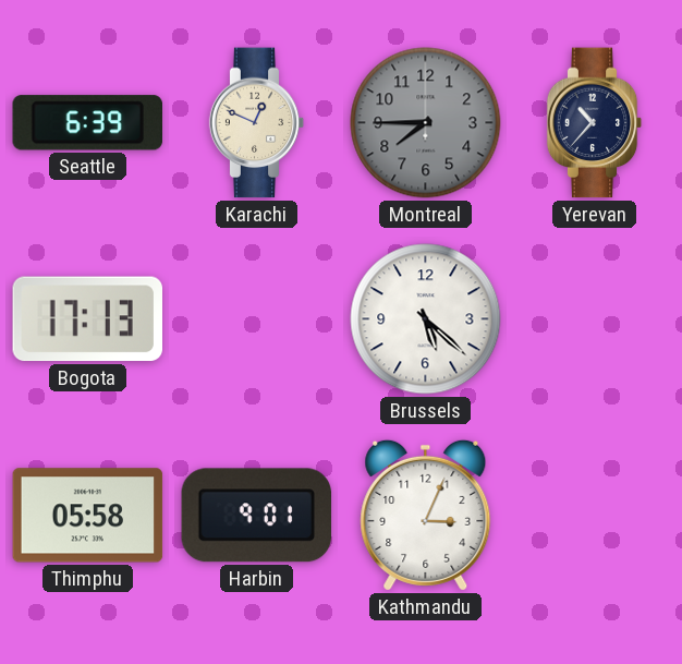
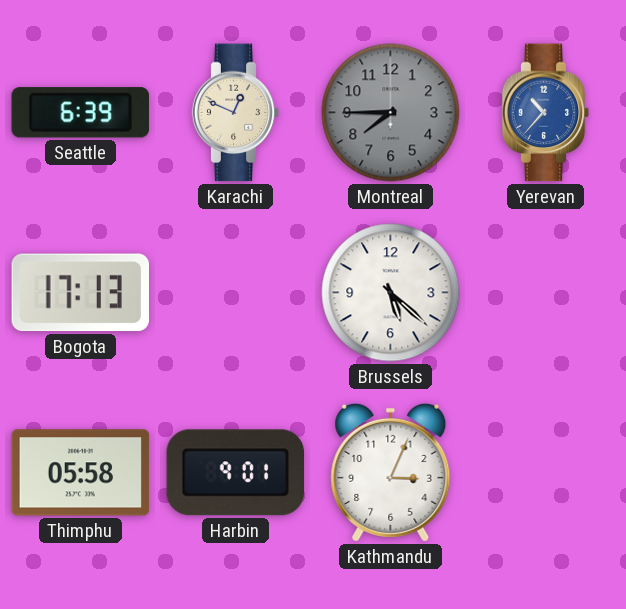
Yerevan dial: navy -> blue (546, 113)
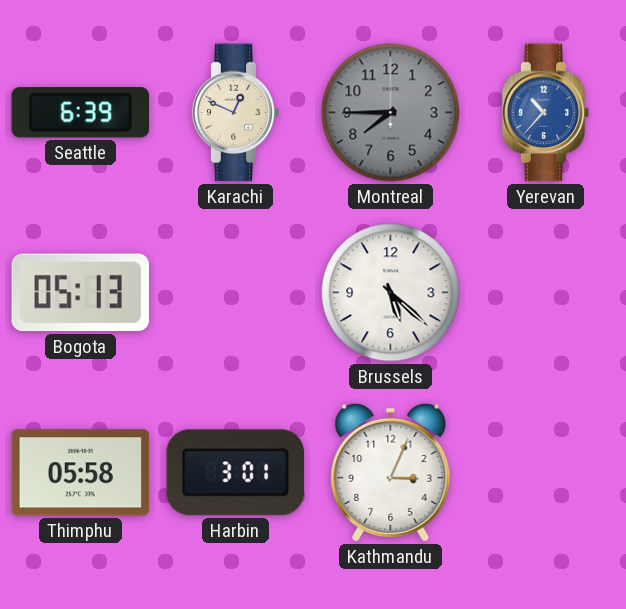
Bogota: 17:13 -> 05:13 (80, 293)
Harbin: 9:01 -> 3:01 (236, 473)
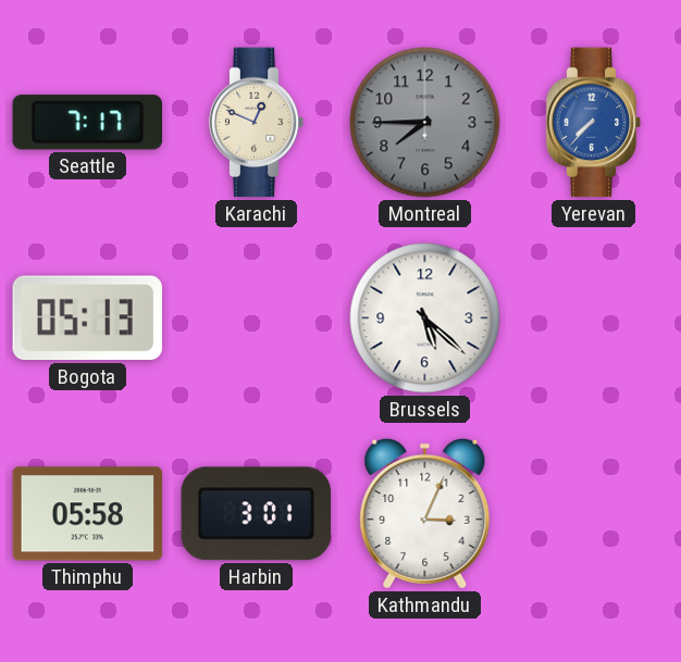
Seattle: 6:39 -> 7:17 (87, 123)
Yerevan: 10:37 -> 7:37 (594, 123)
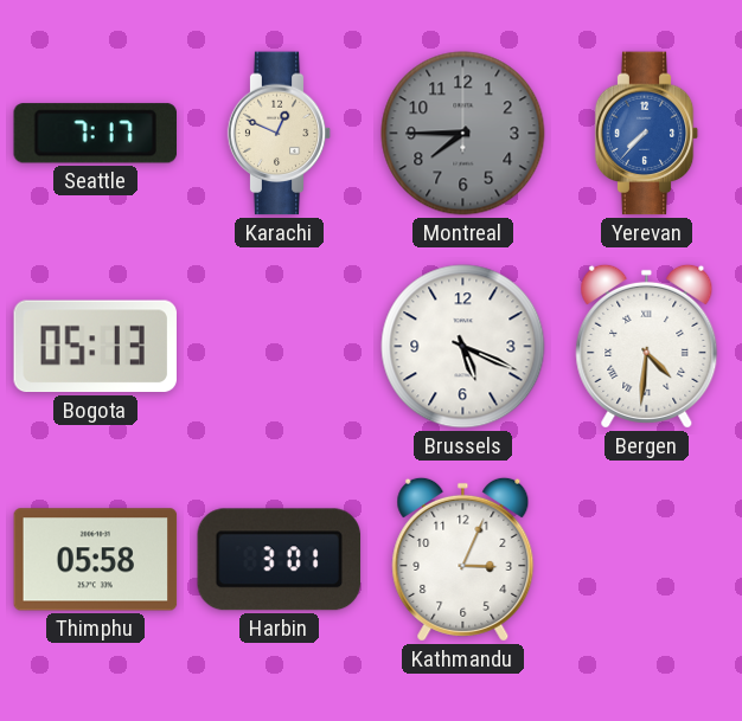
Brussels: 5:22 -> 5:19 (463, 347)
Bergen: none -> 4:31 (647, 346)
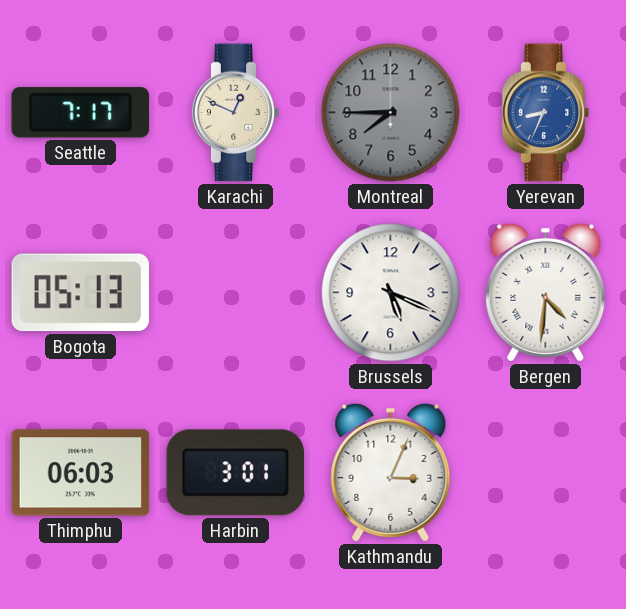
Yerevan: 7:37 -> 8:34 (546, 113)
Thimphu: 05:58 -> 06:03 (81, 473)
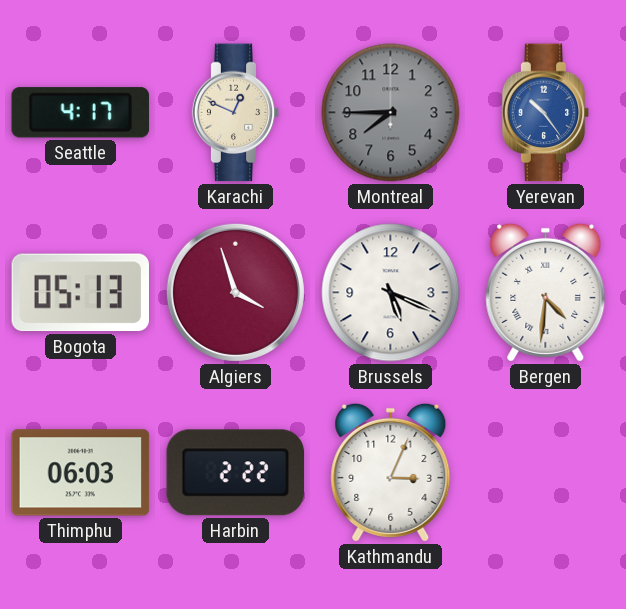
Seattle: 7:17 -> 4:17 (80, 113)
Yerevan: 8:34 -> 10:24 (546, 113)
Algiers: none -> 3:57 (235, 292)
Harbin: 3:01 -> 2:22 (236, 473)
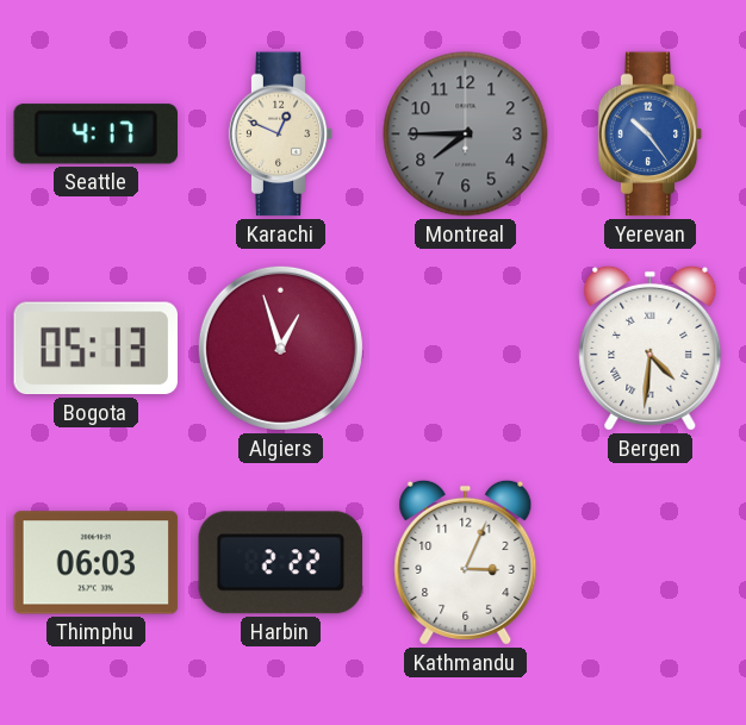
Algiers: 3:57 -> 12:57 (280, 348)
Brussels: 5:19 -> none (391, 293)
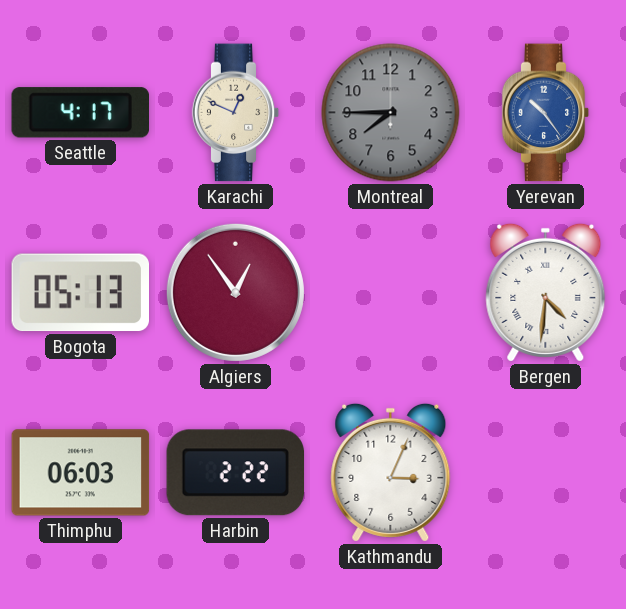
Algiers: 12:57 -> 12:54 (235, 292)
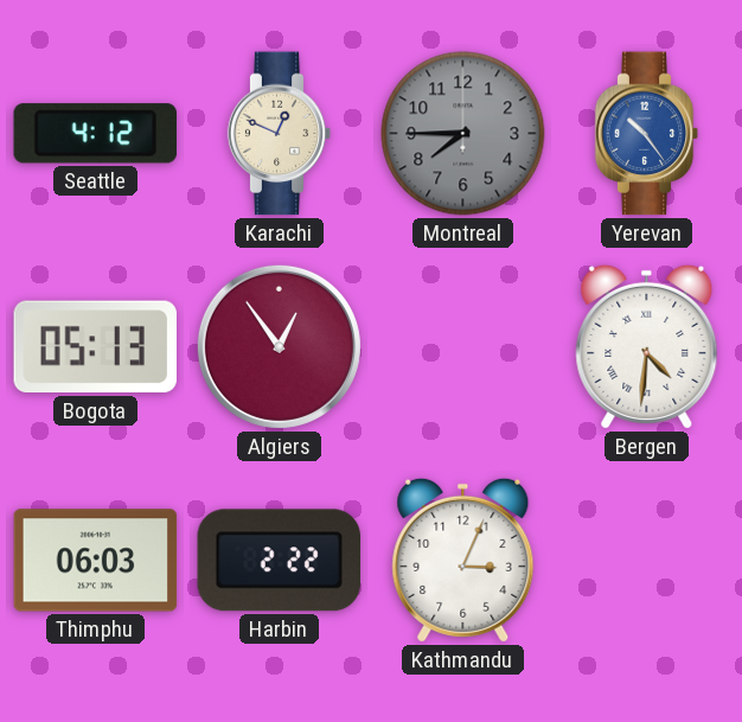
Seattle: 4:17 -> 4:12 (95, 134)
